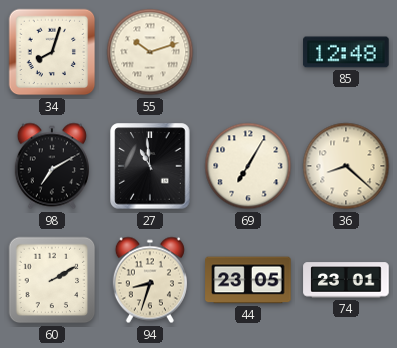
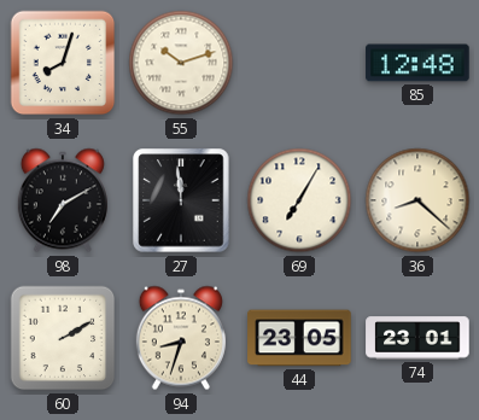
27: 10:59 -> 11:59 (181, 200)
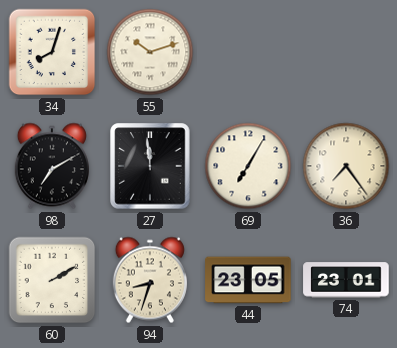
85: 12:48 -> none (417, 63)
36: 8:22 -> 7:24 (346, 166)
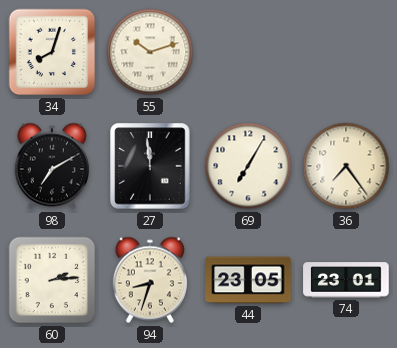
60: 2:10 -> 2:14 (52, 280)
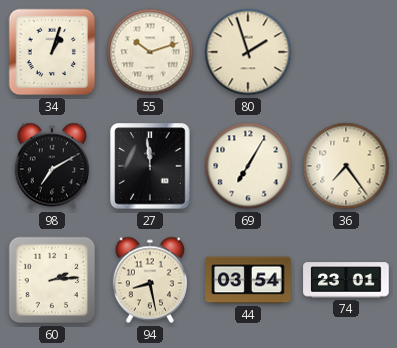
34: 8:03 -> 1:03 (52, 52)
80: none -> 1:57 (248, 52)
94: 8:33 -> 8:28 (150, 280)
44: 23:05 -> 03:54 (248, 280)
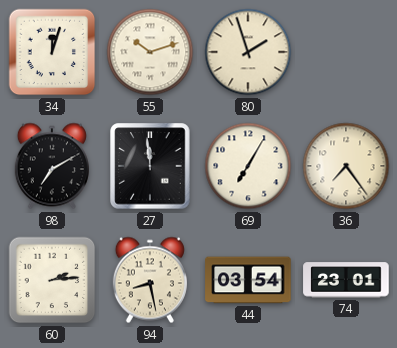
34: 1:03 -> 12:03 (52, 52)
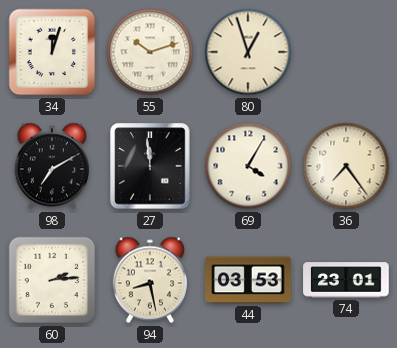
80: 1:57 -> 12:57 (248, 52)
69: 7:05 -> 4:05 (248, 166)
44: 03:54 -> 03:53 (248, 280)
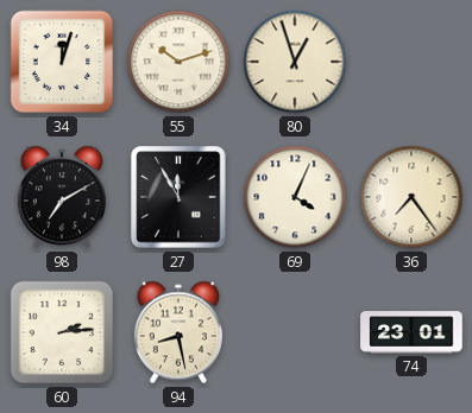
27: 11:59 -> 11:55 (178, 197)
69: 4:05 -> 4:04 (295, 197)
44: 03:53 -> none (248, 280)
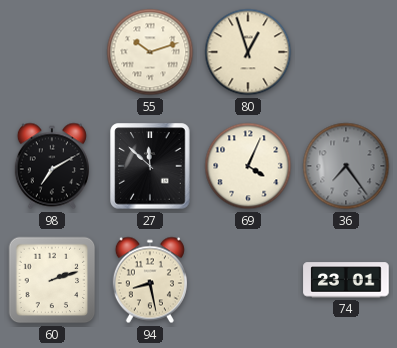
34: 12:03 -> none (62, 62)
27: 11:55 -> 11:52 (150, 166)
36 dial: cream -> grey (346, 166)
60: 2:14 -> 2:12 (52, 280)
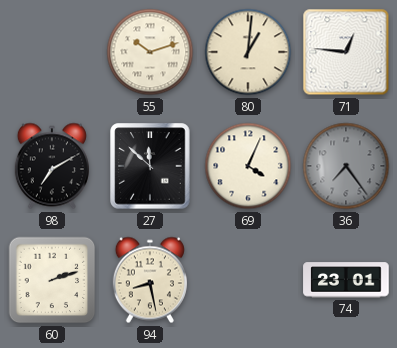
80: 12:57 -> 1:01 (248, 52)
71: none -> 12:46 (346, 52)
